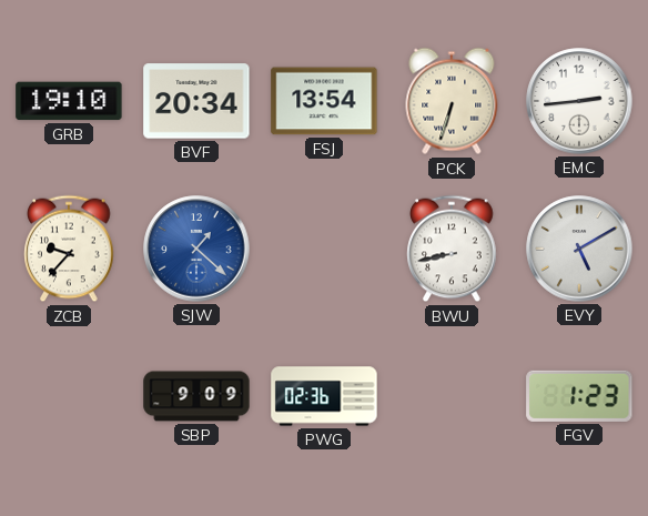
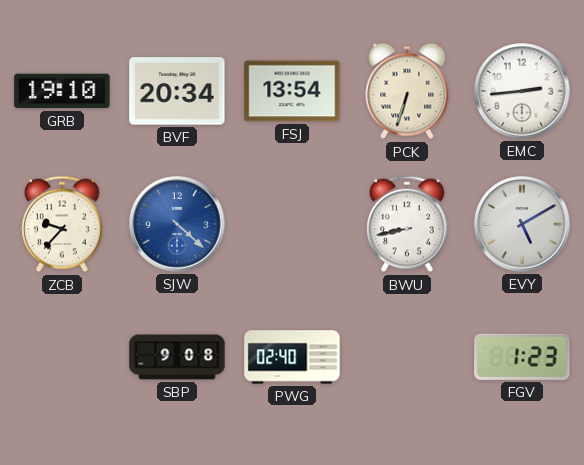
SJW: 1:22 -> 4:22 (177, 224)
SBP: 9:09 -> 9:08 (177, 357)
PWG: 02:36 -> 02:40 (292, 357)
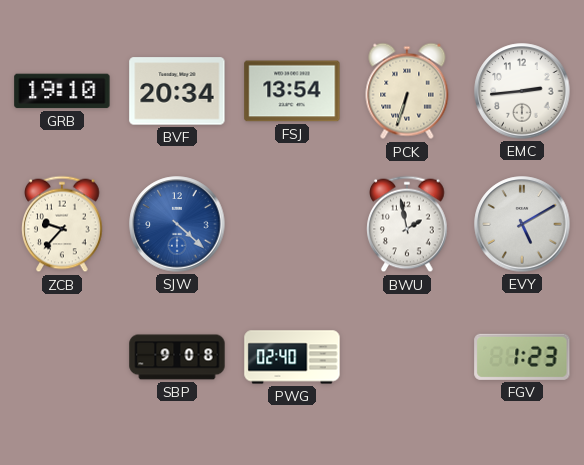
BWU: 8:43 -> 1:58 (407, 224)
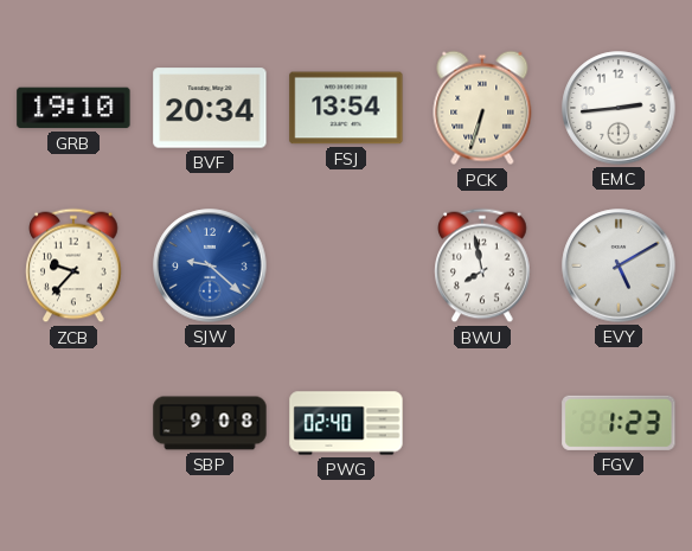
SJW: 4:22 -> 9:22 (210, 265)
BWU: 1:58 -> 7:58 (482, 265)
